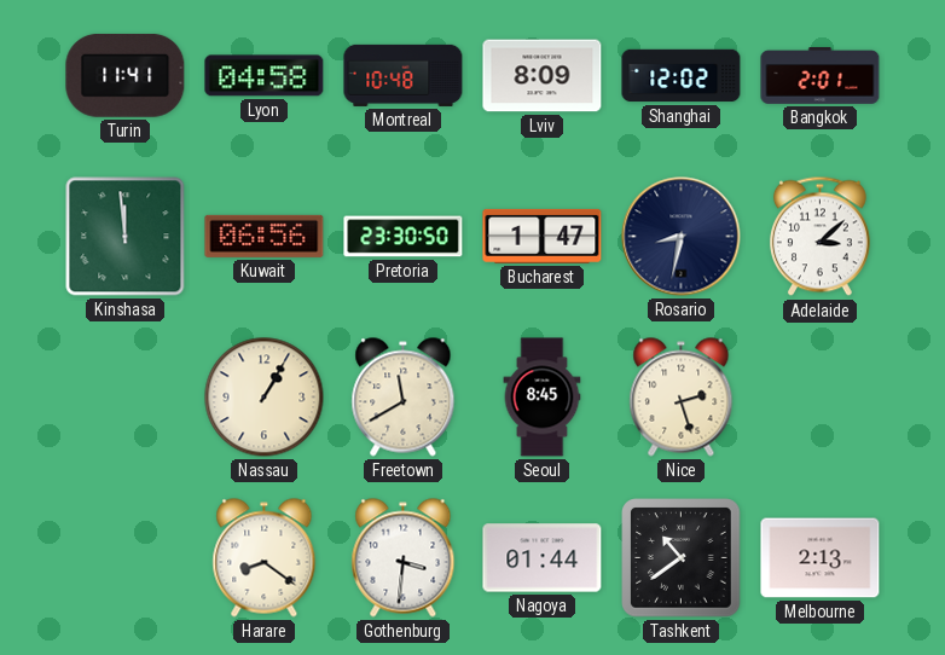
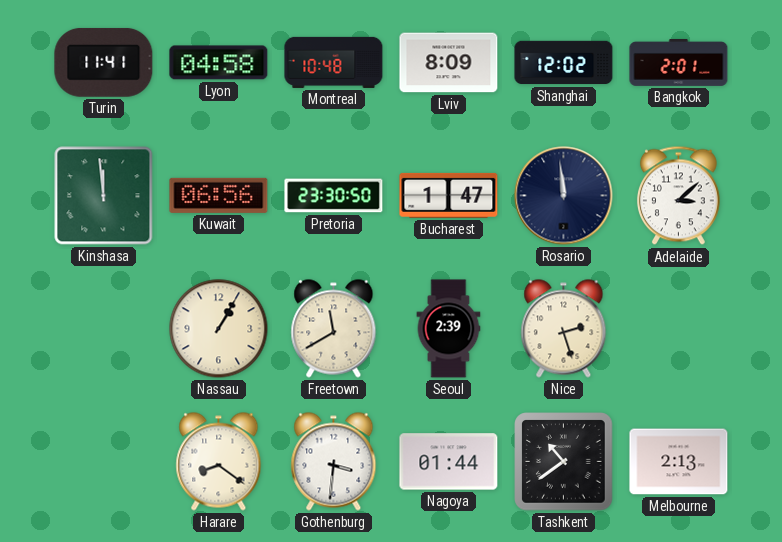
Rosario: 8:32 -> 11:59 (564, 196)
Seoul: 8:45 -> 2:39 (449, 329)
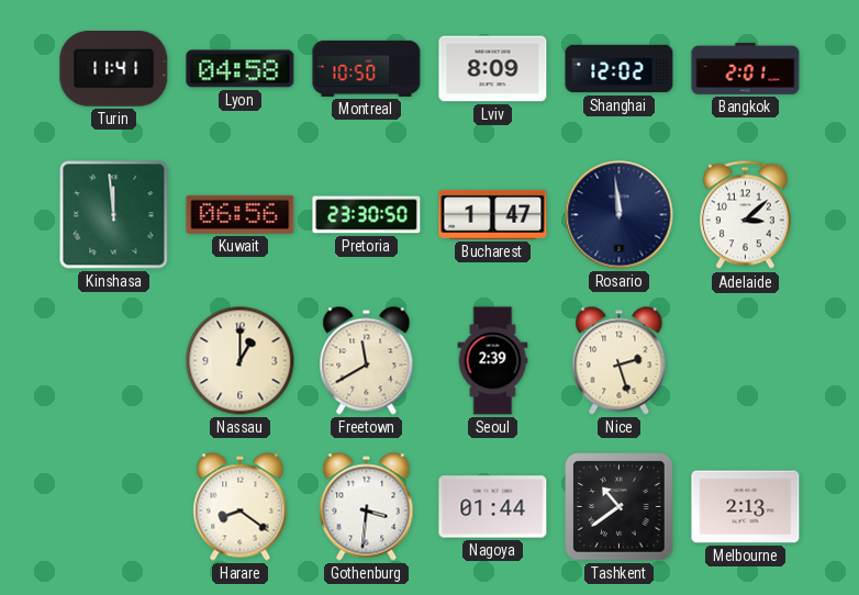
Montreal: 10:48 -> 10:50 (367, 68)
Nassau: 1:05 -> 1:00 (241, 361)
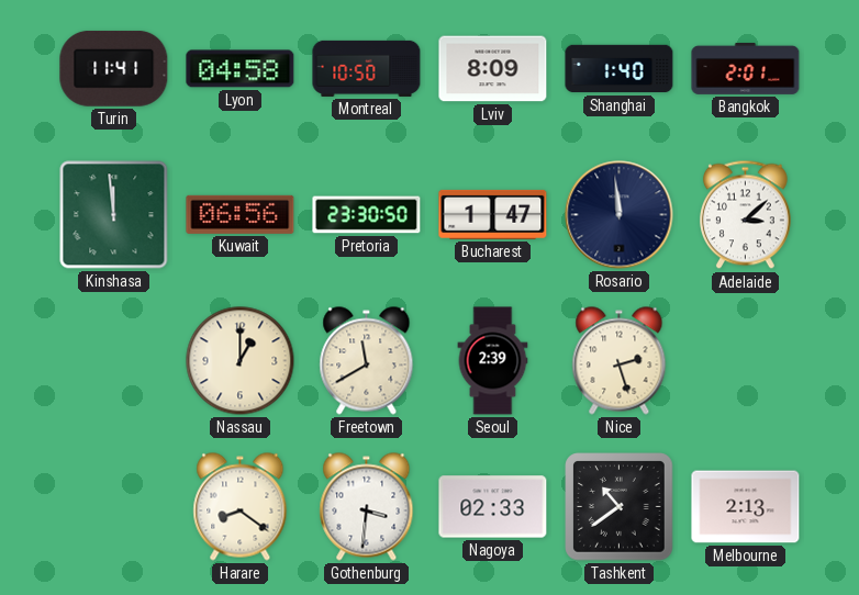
Shanghai: 12:02 -> 1:40 (620, 69)
Nagoya: 01:44 -> 02:33 (493, 507)
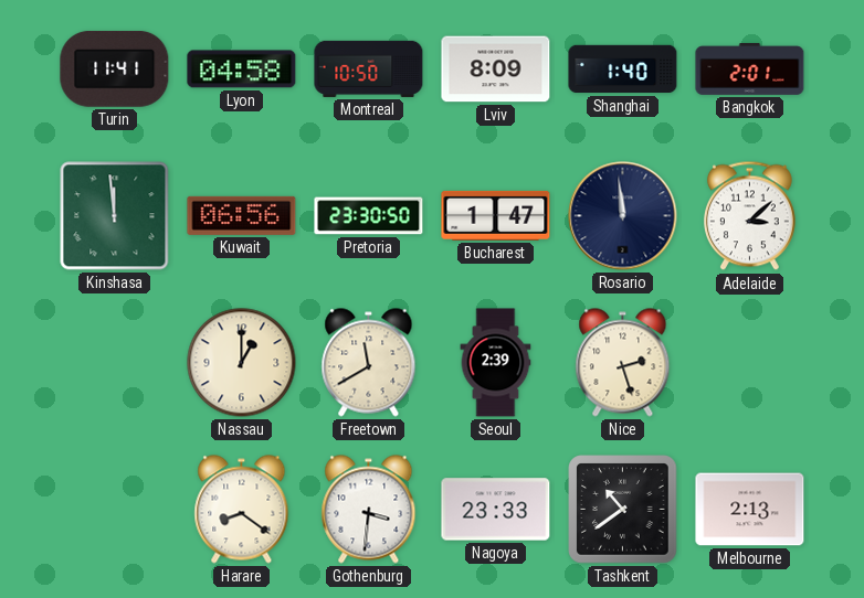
Nagoya: 02:33 -> 23:33 (496, 510)
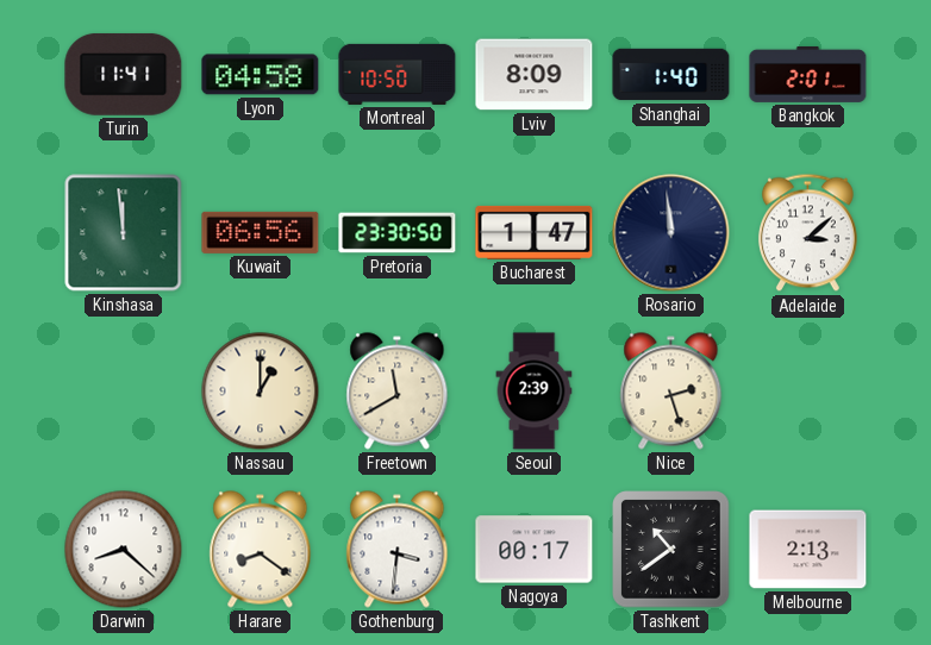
Darwin: none -> 8:22 (124, 550)
Nagoya: 23:33 -> 00:17 (535, 550)
